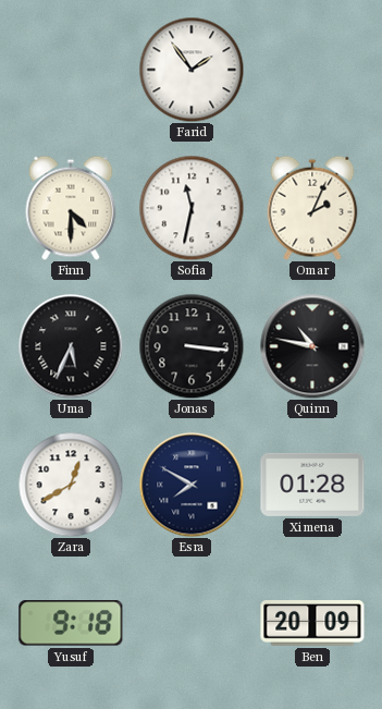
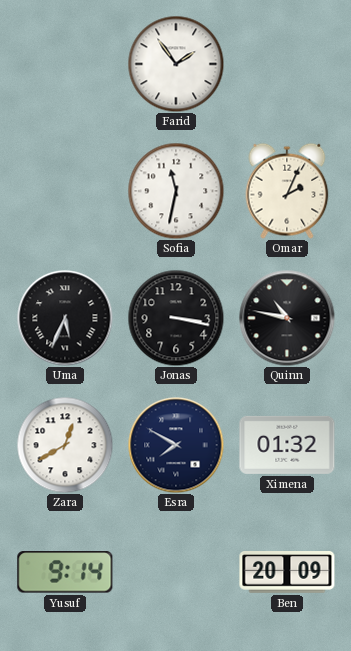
Finn: 4:30 -> none (71, 208)
Jonas: 3:16 -> 3:17 (176, 318)
Ximena: 01:28 -> 01:32 (287, 445)
Yusuf: 9:18 -> 9:14 (65, 572)
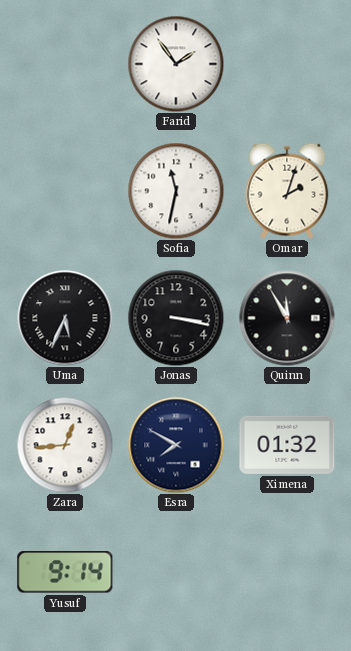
Omar: 2:04 -> 2:03 (287, 191)
Quinn: 10:47 -> 11:55 (287, 318)
Zara: 12:40 -> 12:44 (65, 445)
Ben: 20:09 -> none (287, 573)
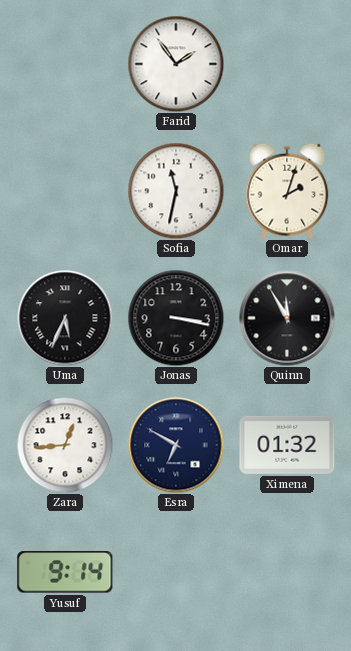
Esra: 7:50 -> 6:50 (176, 445)
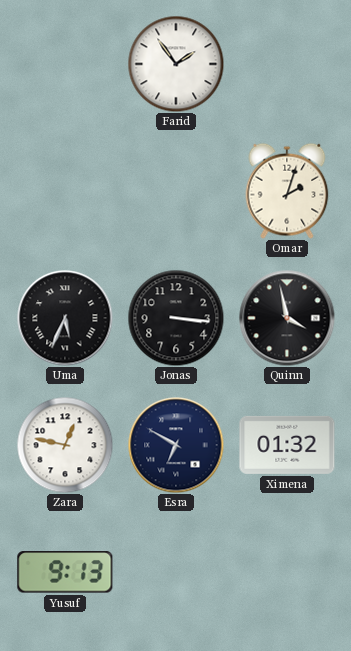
Sofia: 11:32 -> none (176, 191)
Jonas: 3:17 -> 3:16 (176, 318)
Quinn: 11:55 -> 3:58 (287, 318)
Zara: 12:44 -> 12:47 (65, 445)
Yusuf: 9:14 -> 9:13 (65, 572)
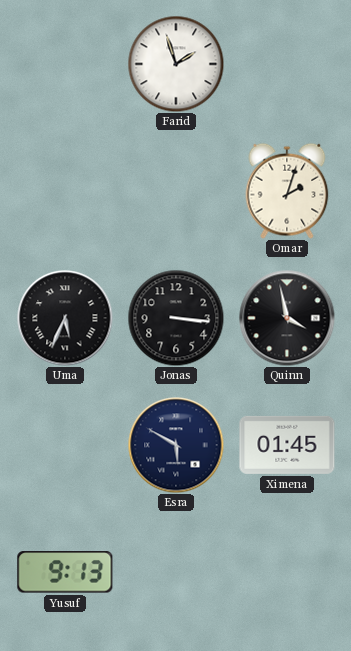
Farid: 1:54 -> 1:57 (176, 64)
Zara: 12:47 -> none (65, 445)
Esra: 6:50 -> 5:50 (176, 445)
Ximena: 01:32 -> 01:45 (287, 445)
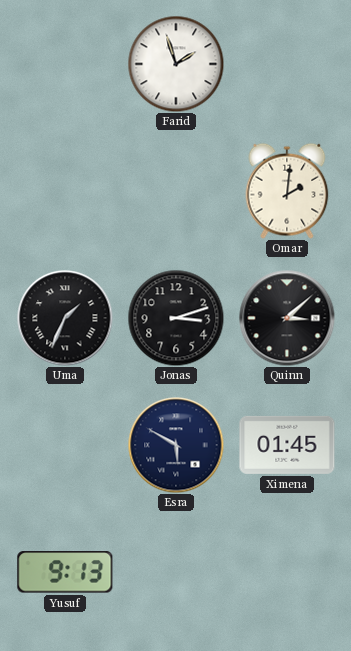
Omar: 2:03 -> 2:01 (287, 191)
Uma: 5:34 -> 1:34 (65, 318)
Jonas: 3:16 -> 3:12 (176, 318)
Quinn: 3:58 -> 3:08 (287, 318)
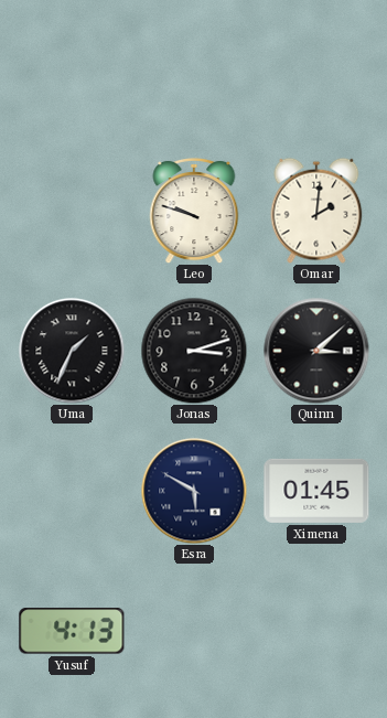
Farid: 1:57 -> none (176, 64)
Leo: none -> 9:48 (194, 211)
Yusuf: 9:13 -> 4:13 (72, 631)
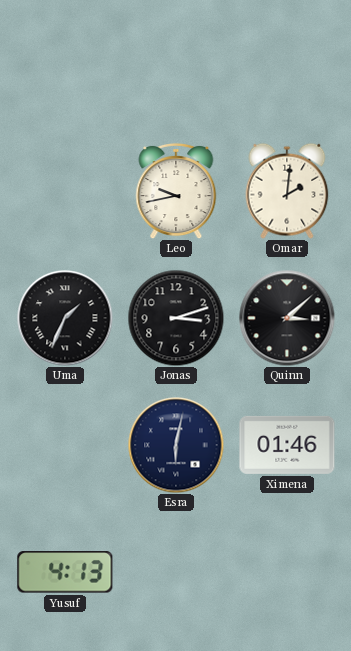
Leo: 9:48 -> 9:43 (176, 191)
Esra: 5:50 -> 6:02 (176, 445)
Ximena: 01:45 -> 01:46 (287, 445)
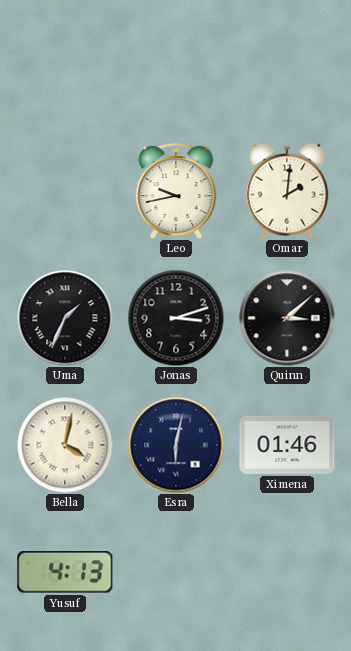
Bella: none -> 4:02 (65, 445)
